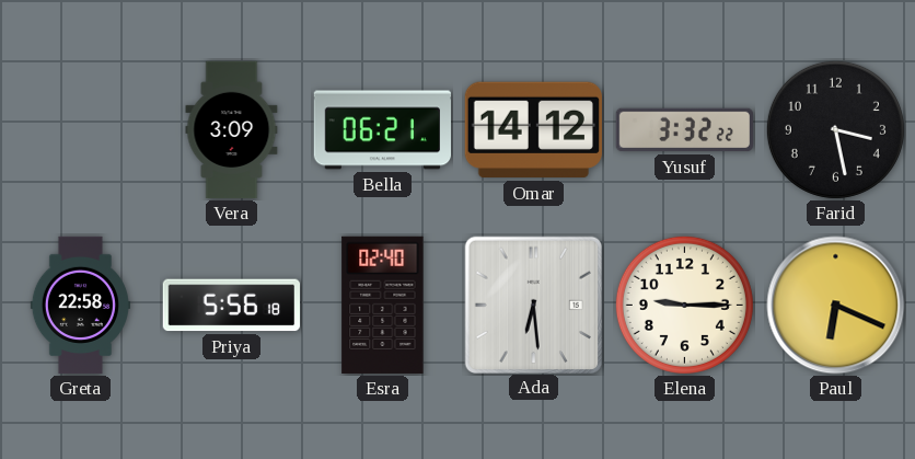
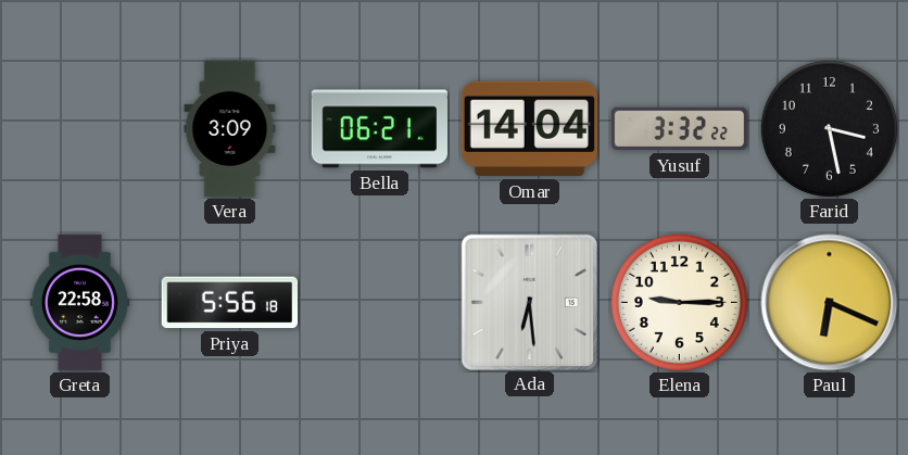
Omar: 14:12 -> 14:04 (529, 129)
Esra: 02:40 -> none (383, 305)
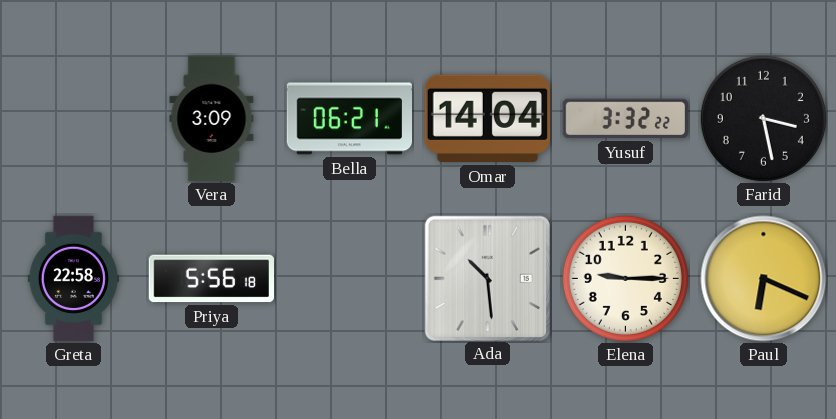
Ada: 6:29 -> 10:29 (487, 278)
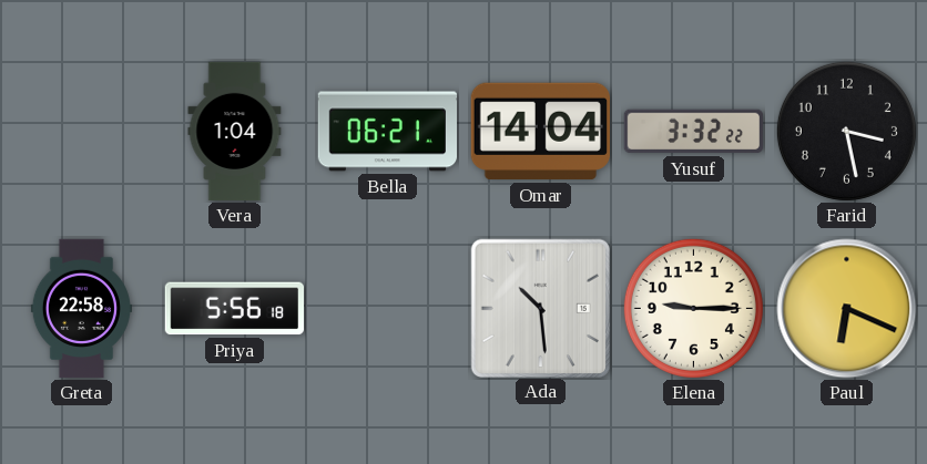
Vera: 3:09 -> 1:04 (235, 132)
